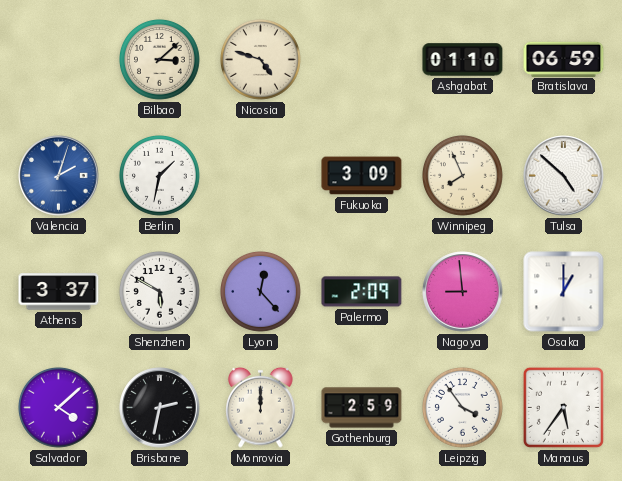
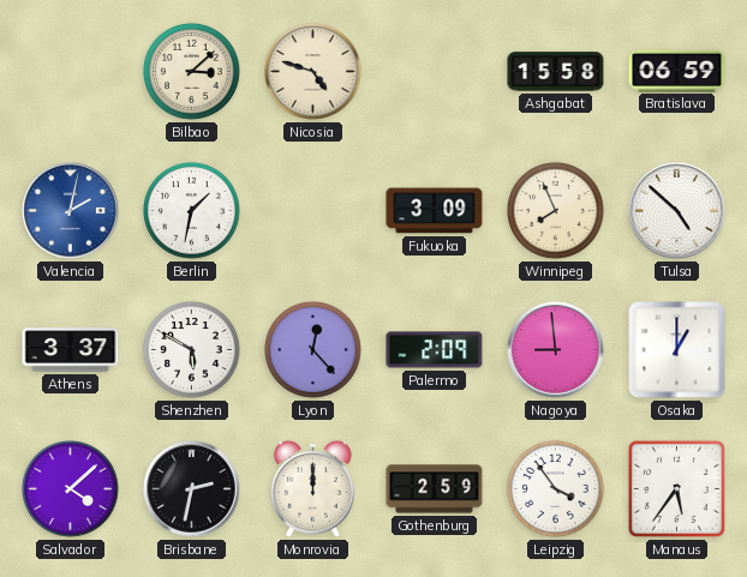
Ashgabat: 01:10 -> 15:58 (556, 72)
Valencia: 2:03 -> 2:02 (71, 211)
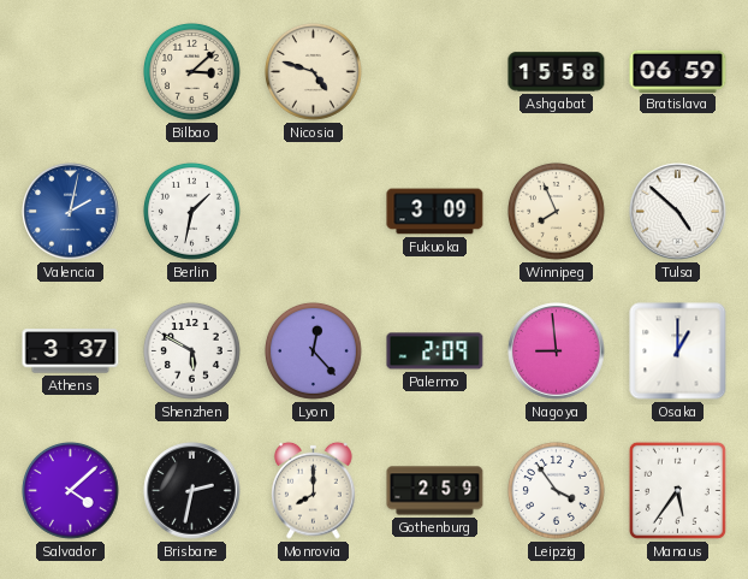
Monrovia: 12:00 -> 8:00 (314, 490)
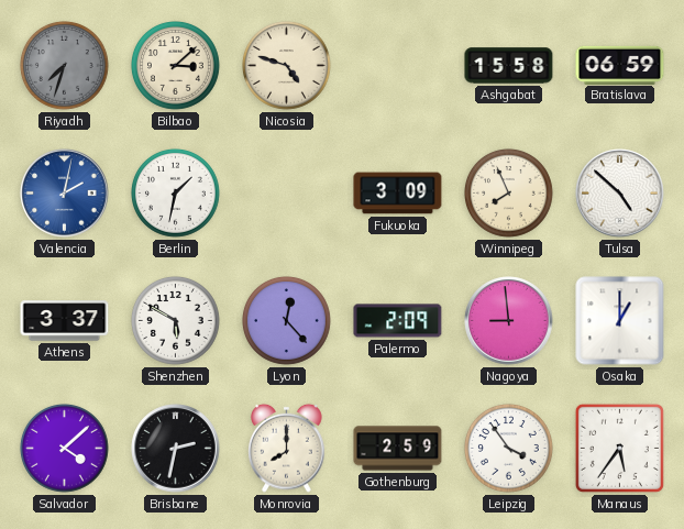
Riyadh: none -> 7:33 (64, 65)
